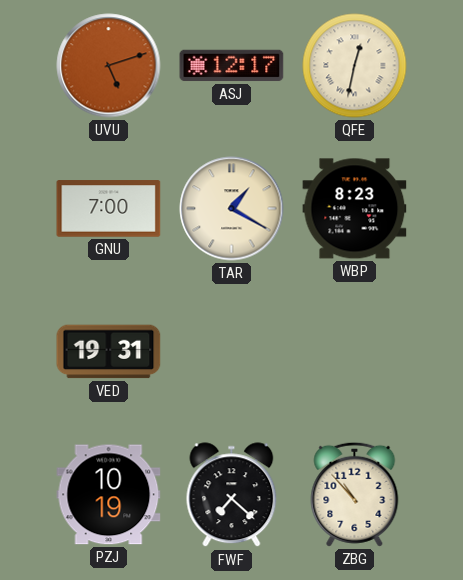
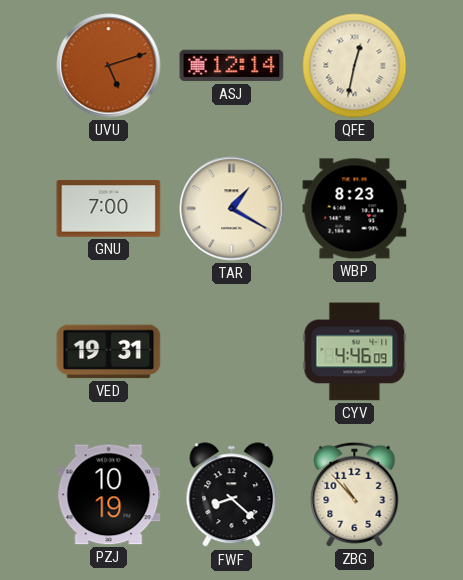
ASJ: 12:17 -> 12:14 (232, 66)
CYV: none -> 4:46 (355, 352)
FWF: 7:22 -> 8:22 (232, 495)
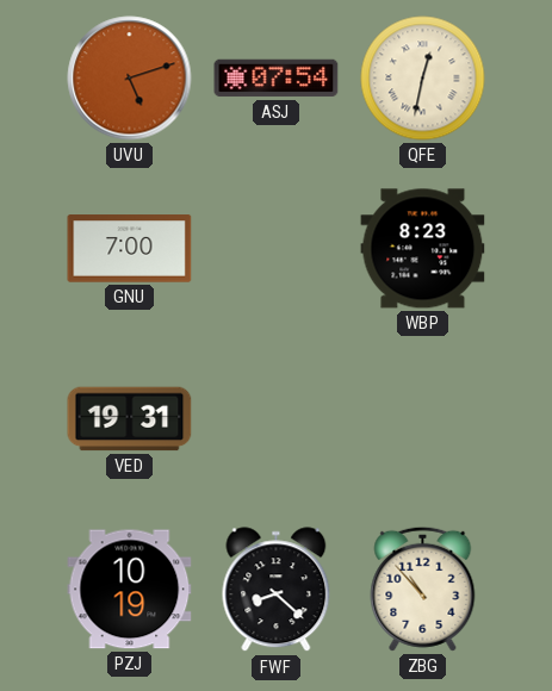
ASJ: 12:14 -> 07:54 (277, 79)
TAR: 1:20 -> none (232, 209)
CYV: 4:46 -> none (355, 352)
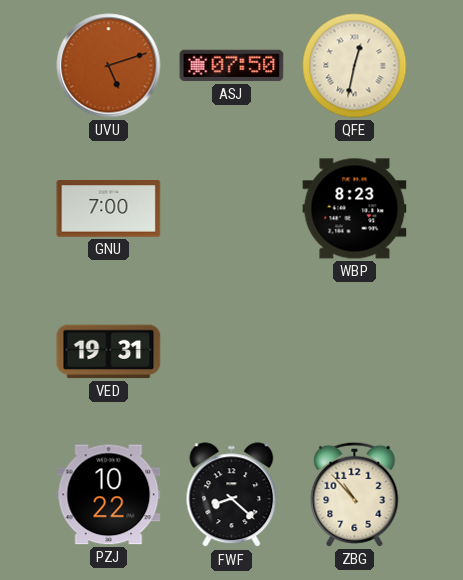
ASJ: 07:54 -> 07:50 (232, 66)
PZJ: 10:19 -> 10:22 (109, 495)
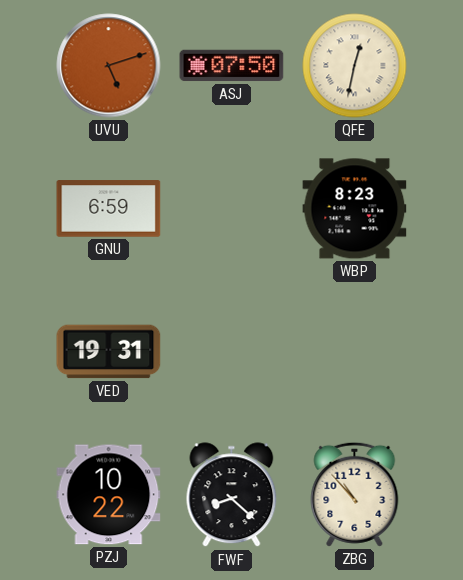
GNU: 7:00 -> 6:59 (109, 209)
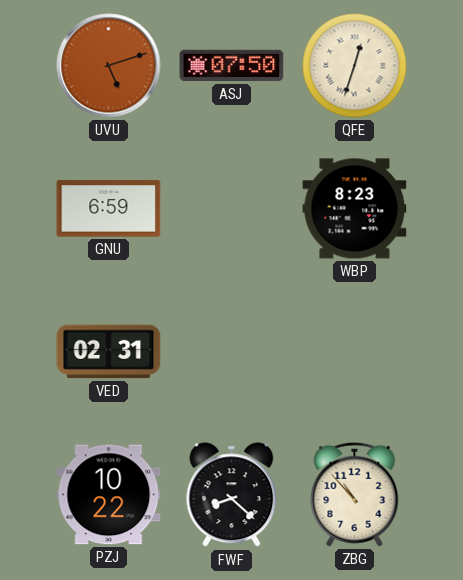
QFE: 12:32 -> 12:33 (355, 66)
VED: 19:31 -> 02:31 (109, 352)
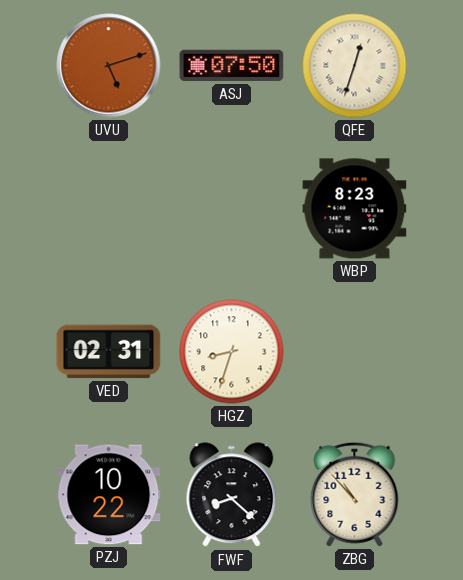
GNU: 6:59 -> none (109, 209)
HGZ: none -> 8:33 (232, 352)
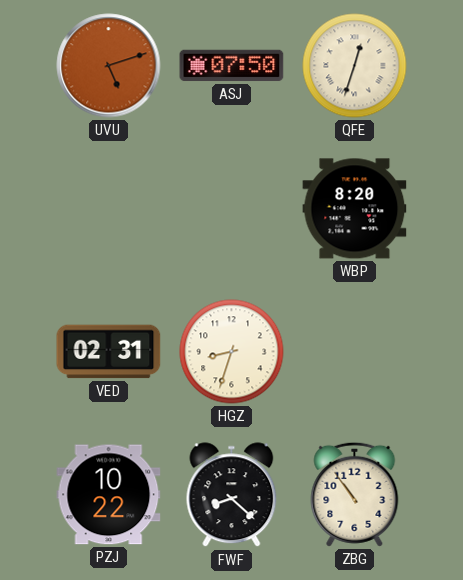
WBP: 8:23 -> 8:20 (355, 209)
ZBG: 10:53 -> 10:54 (355, 494)
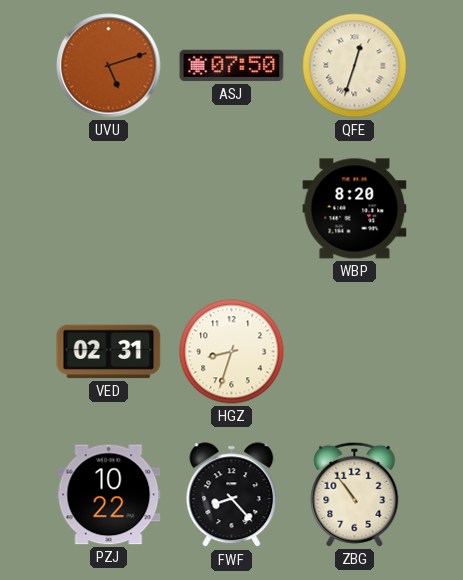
FWF: 8:22 -> 8:23 (232, 495)
